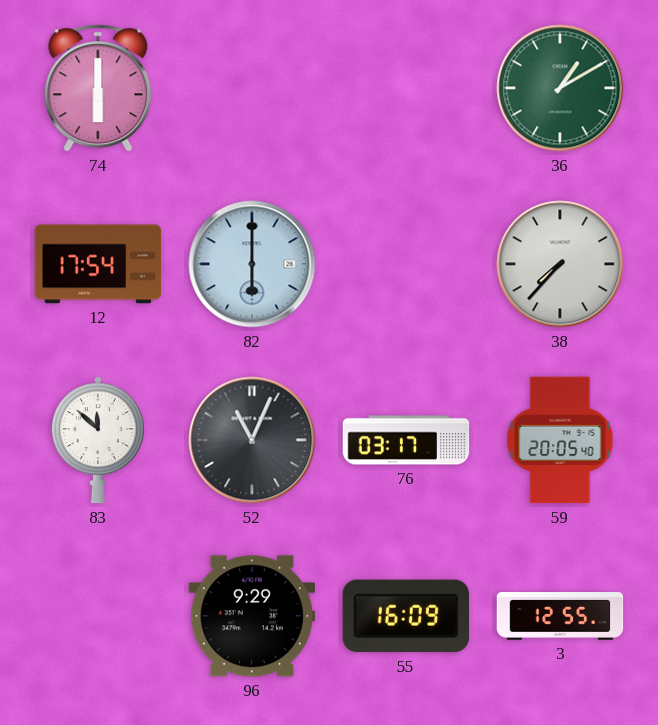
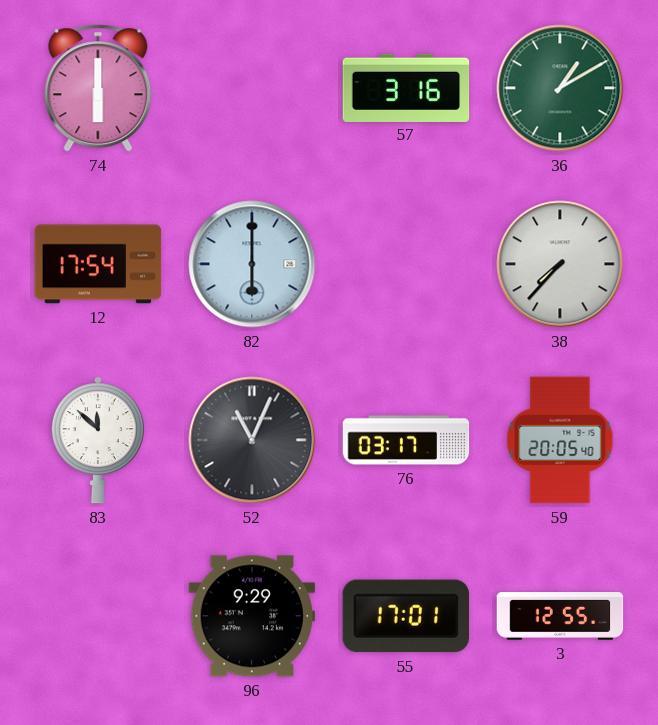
57: none -> 3:16 (406, 87)
55: 16:09 -> 17:01 (405, 616)
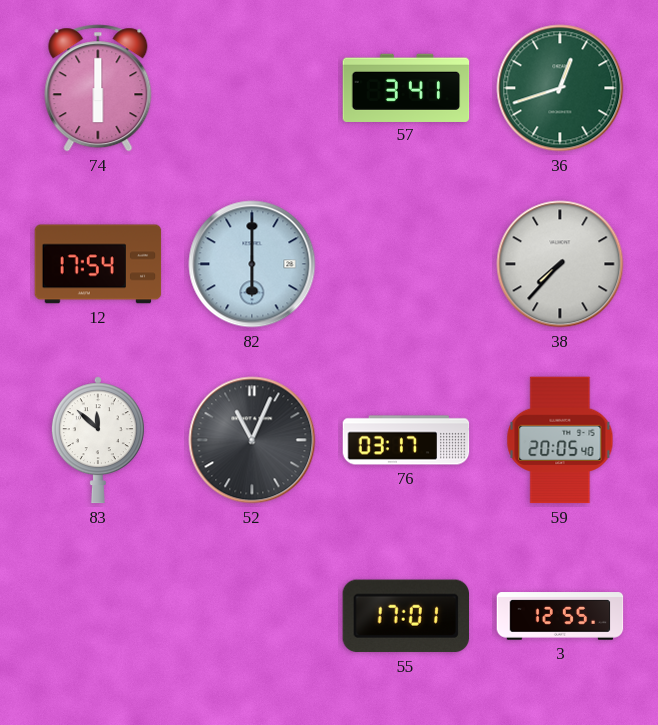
57: 3:16 -> 3:41 (406, 87)
36: 1:10 -> 12:42 (560, 88)
96: 9:29 -> none (252, 616)
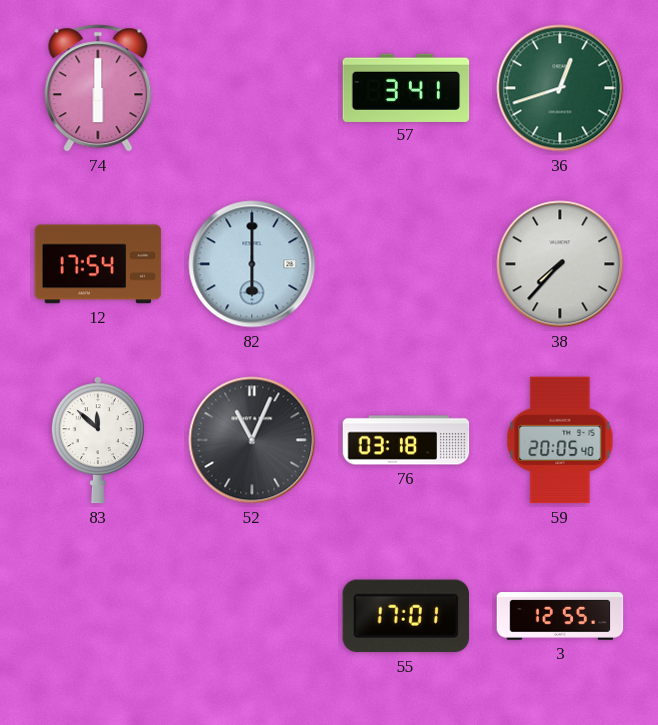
76: 03:17 -> 03:18 (406, 440)
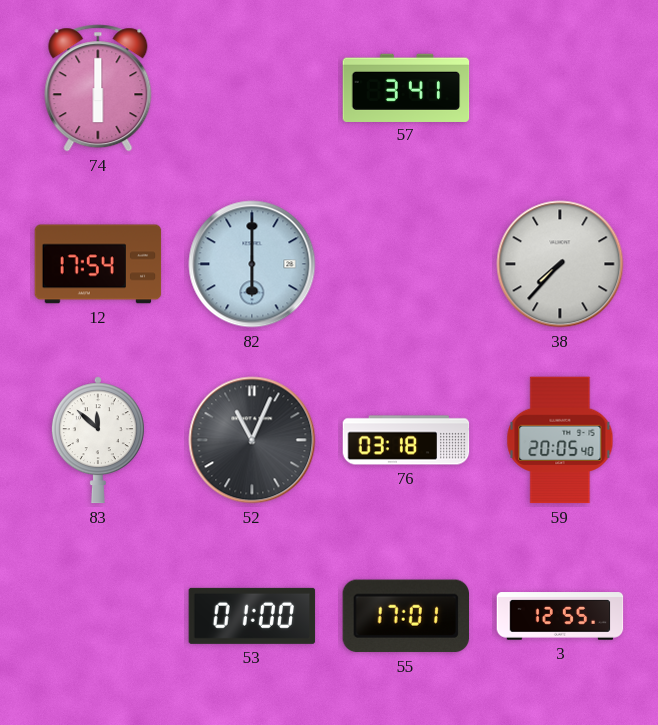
36: 12:42 -> none (560, 88)
53: none -> 01:00 (252, 616)
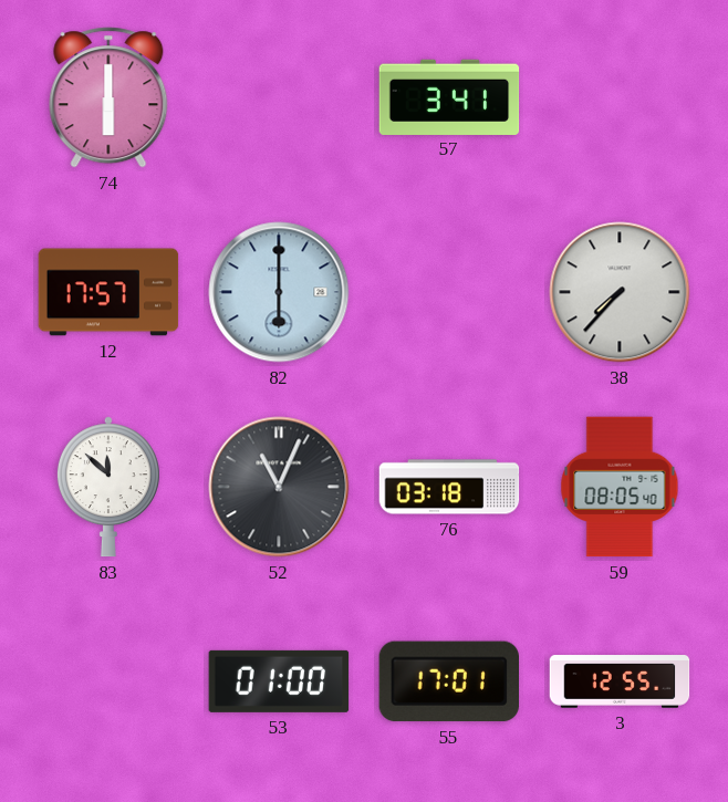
12: 17:54 -> 17:57 (108, 292)
59: 20:05 -> 08:05 (620, 487)
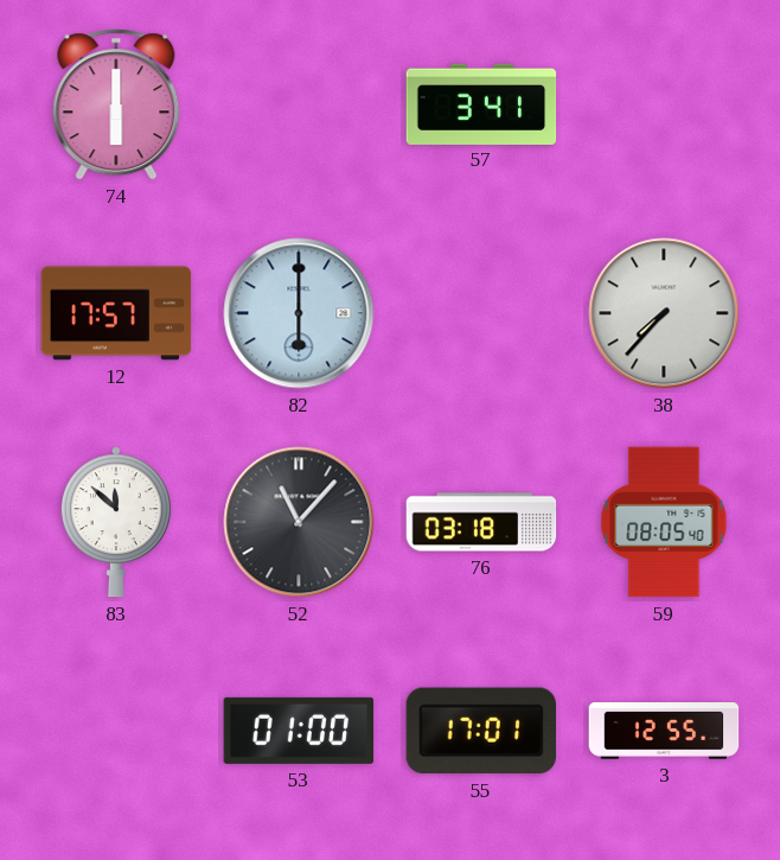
52: 11:04 -> 11:07 (299, 522)
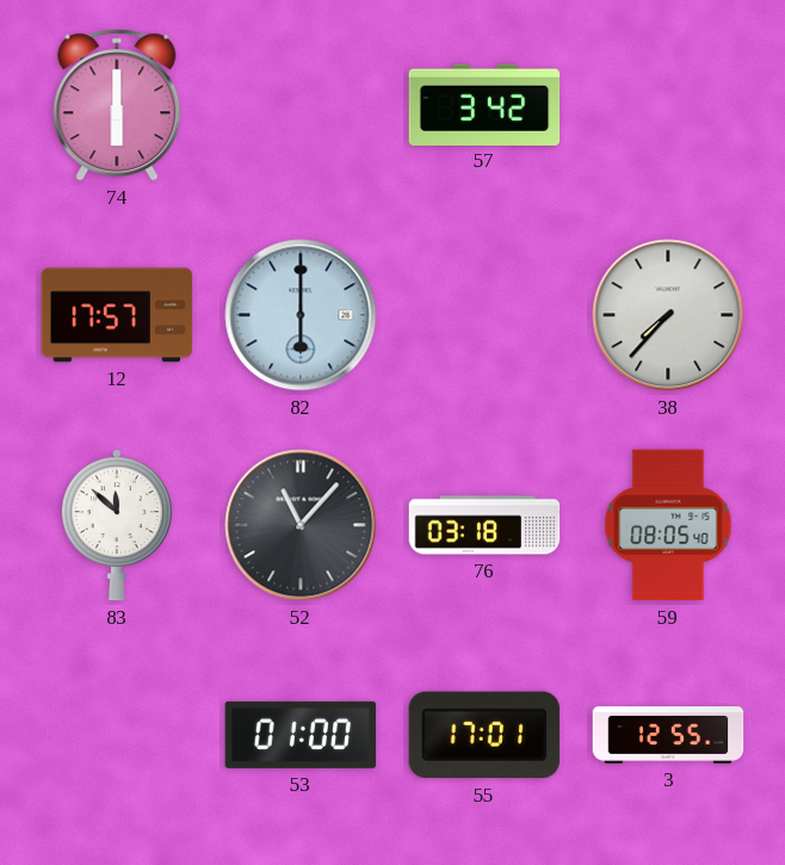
57: 3:41 -> 3:42 (484, 104)
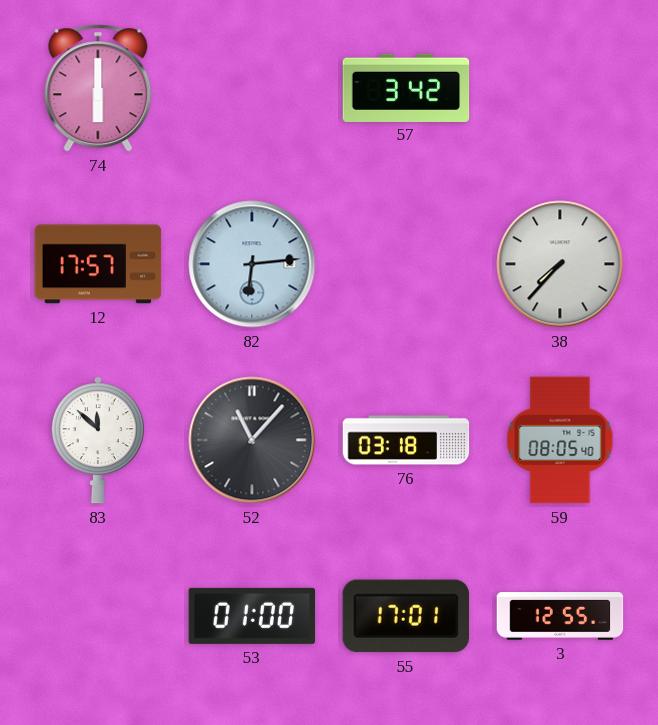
82: 6:00 -> 6:14 (252, 264)
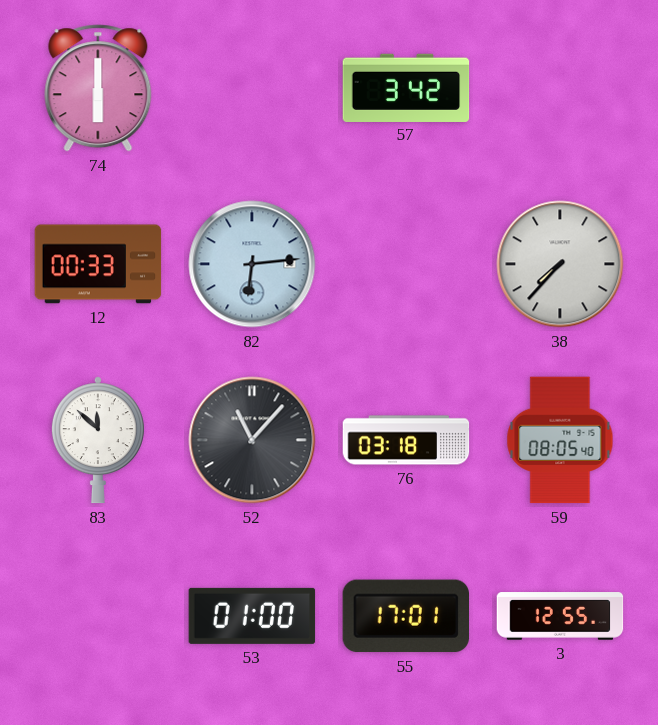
12: 17:57 -> 00:33 (98, 264)
